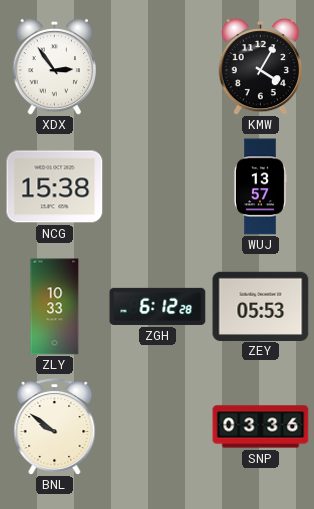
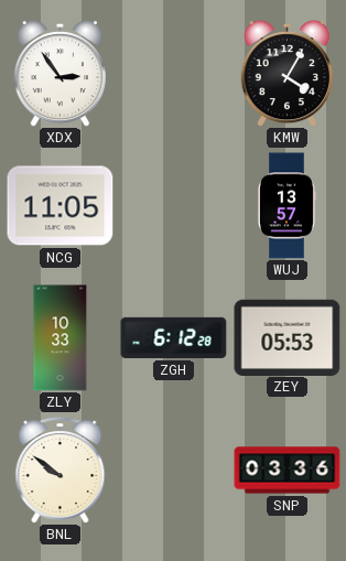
NCG: 15:38 -> 11:05 (61, 206)
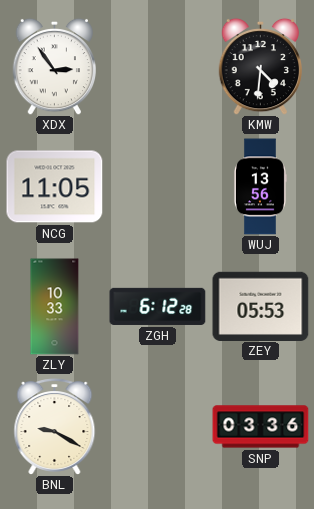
KMW: 4:05 -> 4:31 (260, 66)
WUJ: 13:57 -> 13:56 (260, 187)
BNL: 9:51 -> 9:20 (55, 427)
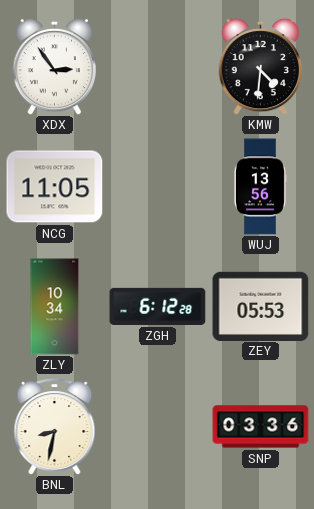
ZLY: 10:33 -> 10:34 (55, 307)
BNL: 9:20 -> 8:32 (55, 427)
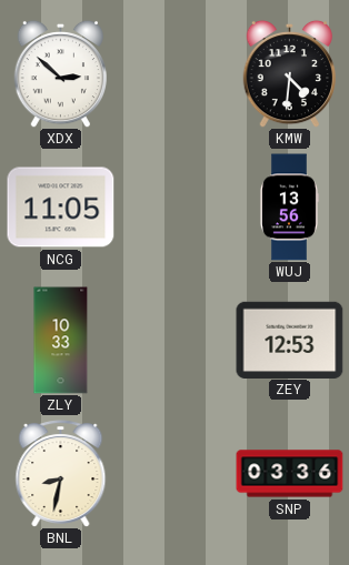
XDX: 2:54 -> 2:52 (60, 73)
ZLY: 10:34 -> 10:33 (61, 341)
ZGH: 6:12 -> none (158, 306)
ZEY: 05:53 -> 12:53 (290, 340)
